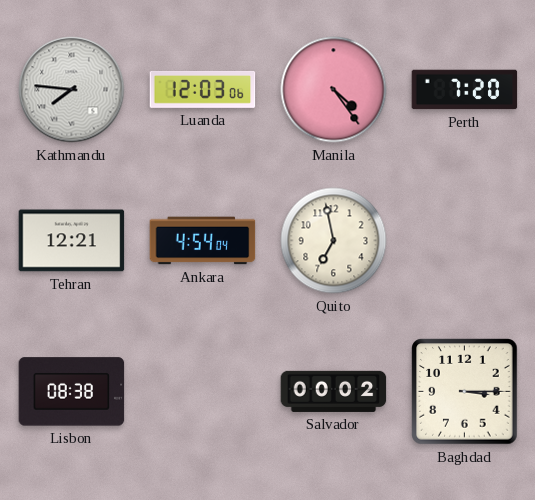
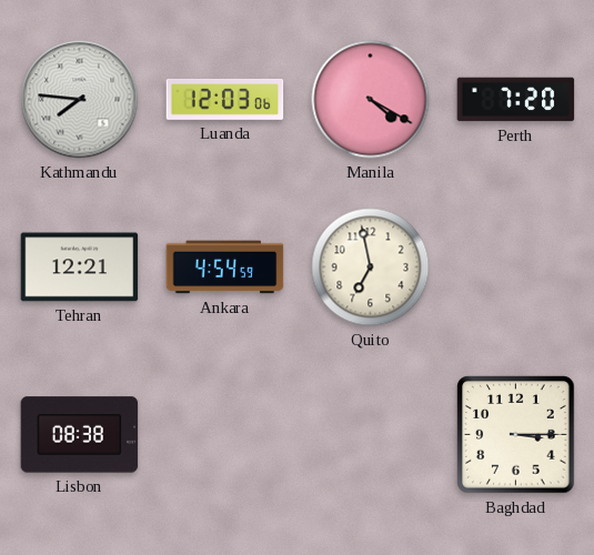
Manila: 4:24 -> 4:20 (371, 100)
Ankara: 4:54:04 -> 4:54:59 (225, 268)
Salvador: 00:02 -> none (334, 391)
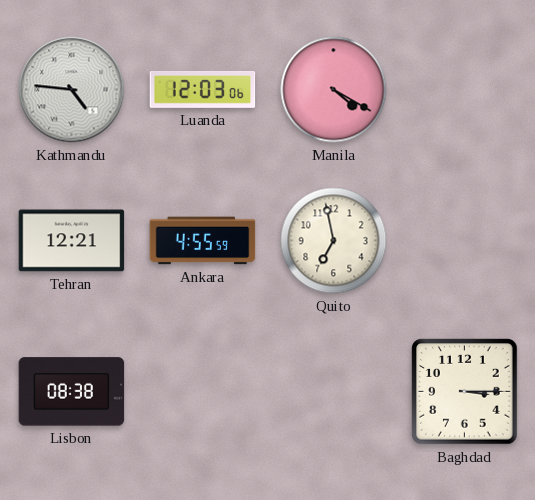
Kathmandu: 7:46 -> 4:46 (72, 90)
Perth: 7:20 -> none (516, 100)
Ankara: 4:54 -> 4:55 (203, 241)
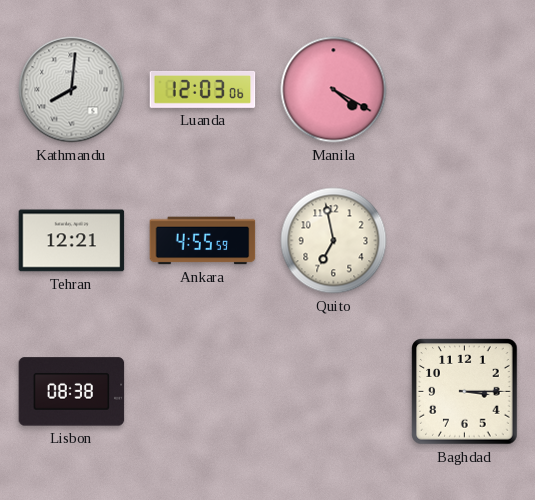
Kathmandu: 4:46 -> 8:01 (72, 90)
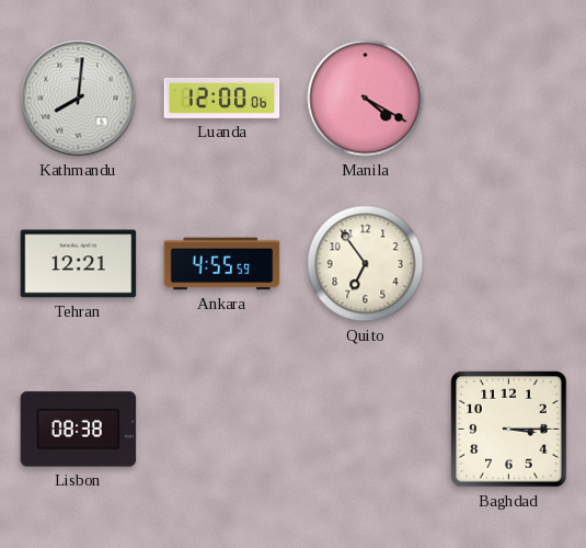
Luanda: 12:03 -> 12:00 (222, 98)
Quito: 6:58 -> 6:54 (366, 264)
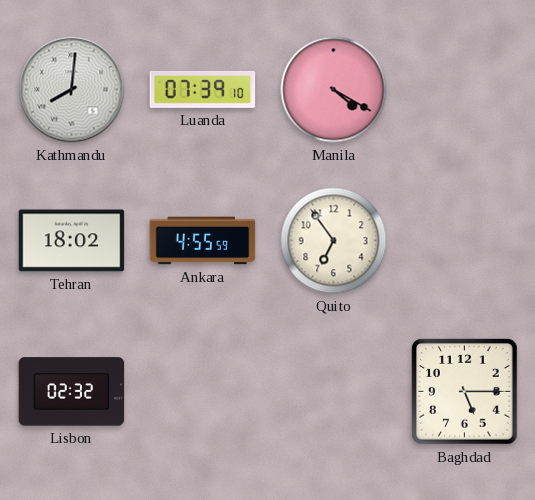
Luanda: 12:00 -> 07:39 (203, 89)
Tehran: 12:21 -> 18:02 (72, 241)
Lisbon: 08:38 -> 02:32 (72, 392)
Baghdad: 3:15 -> 5:15 (465, 392)
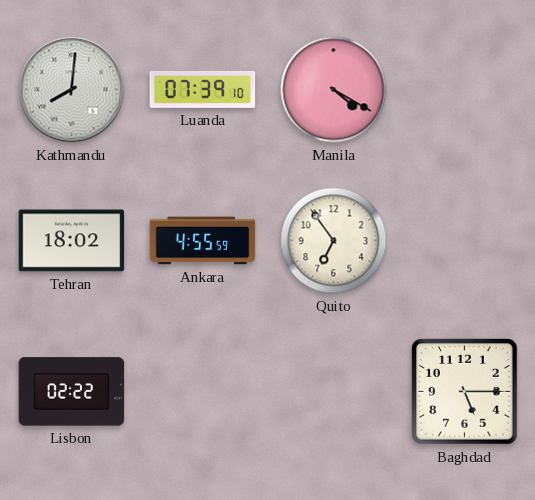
Lisbon: 02:32 -> 02:22 (72, 392)
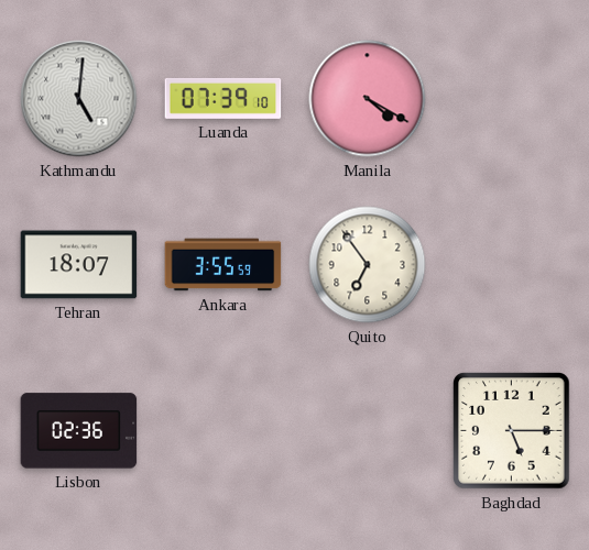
Kathmandu: 8:01 -> 5:01 (79, 99)
Tehran: 18:02 -> 18:07 (79, 265)
Ankara: 4:55 -> 3:55 (223, 265)
Lisbon: 02:22 -> 02:36 (79, 431)
